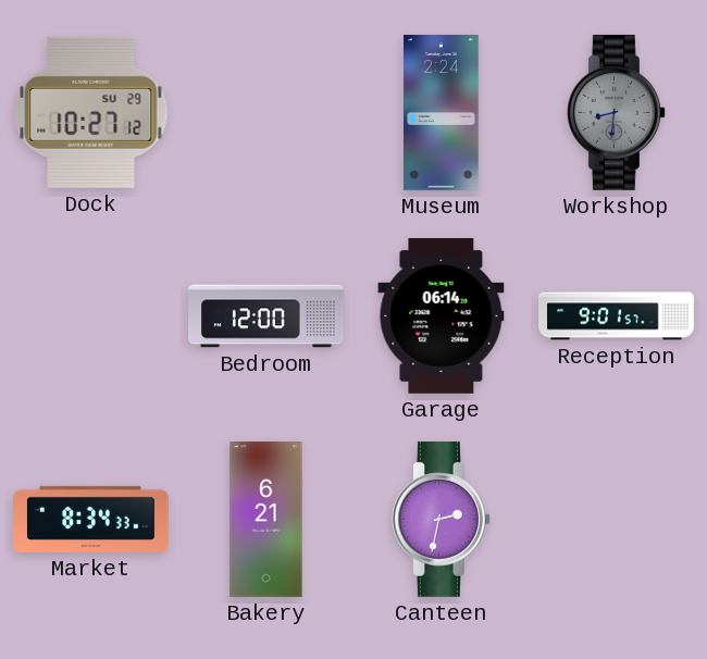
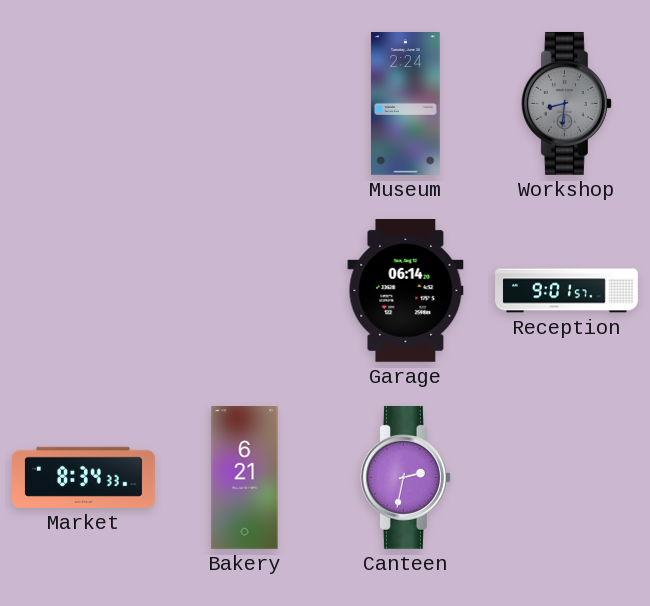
Dock: 10:27 -> none (91, 112)
Bedroom: 12:00 -> none (266, 316)
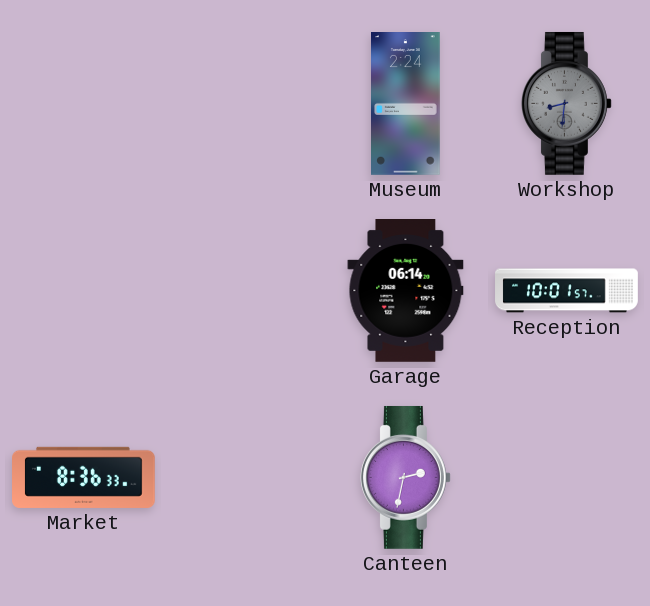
Reception: 9:01 -> 10:01 (567, 291)
Market: 8:34 -> 8:36 (84, 477)
Bakery: 6:21 -> none (245, 478)
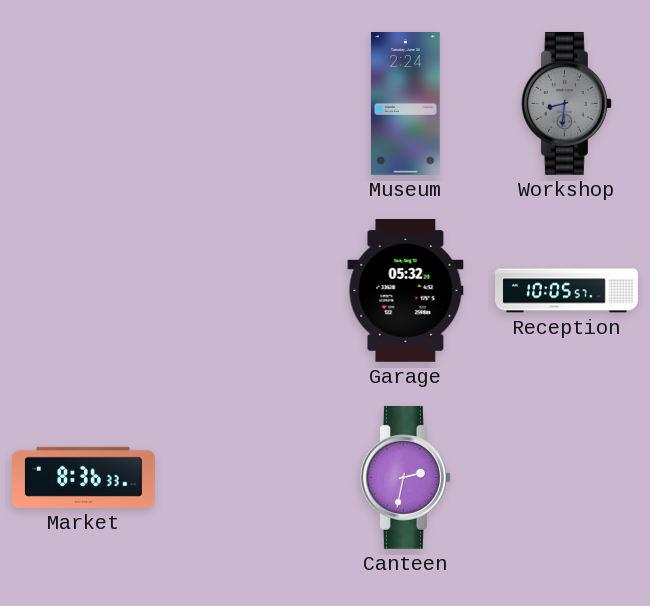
Garage: 06:14 -> 05:32 (406, 291)
Reception: 10:01 -> 10:05 (567, 291)
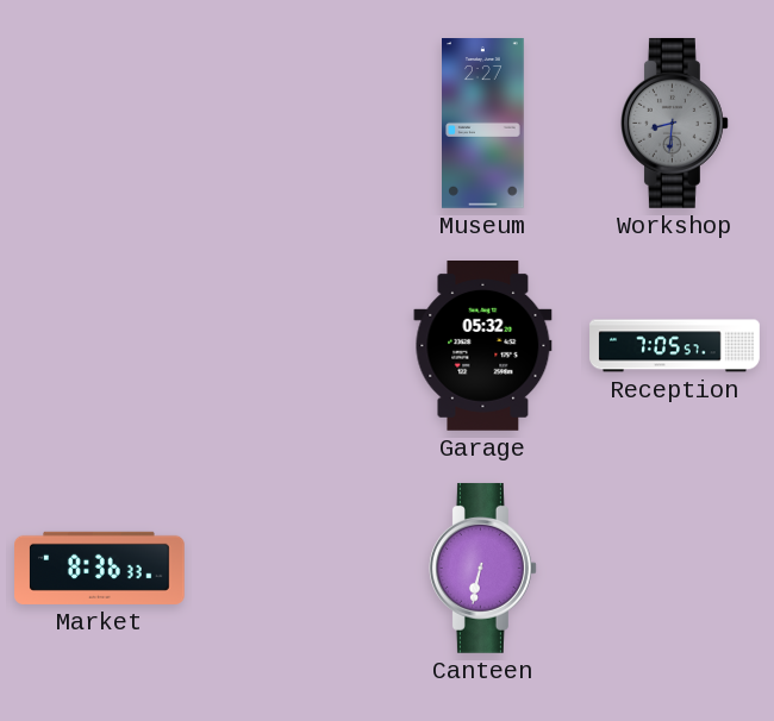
Museum: 2:24 -> 2:27 (483, 124)
Reception: 10:05 -> 7:05 (675, 346)
Canteen: 2:32 -> 6:32 (482, 568)
